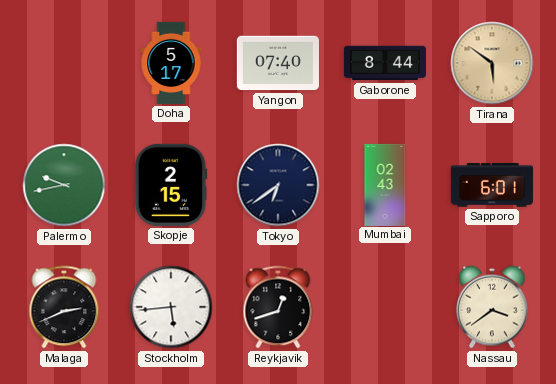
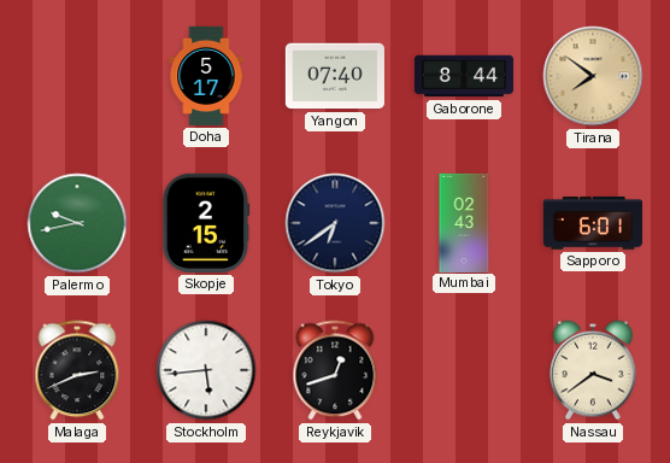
Tirana: 5:51 -> 7:51 (593, 76)
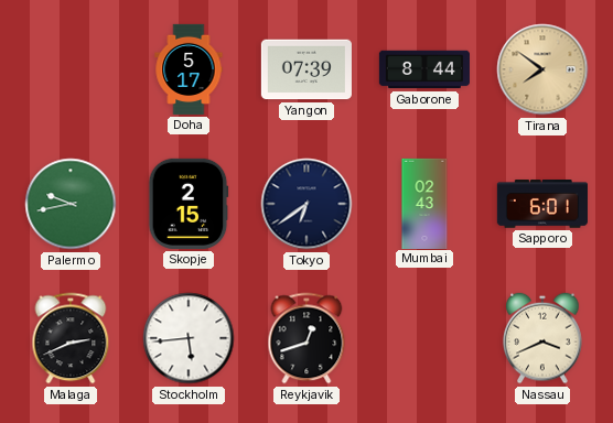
Yangon: 07:40 -> 07:39 (306, 69)
Nassau: 3:39 -> 3:41 (542, 338)
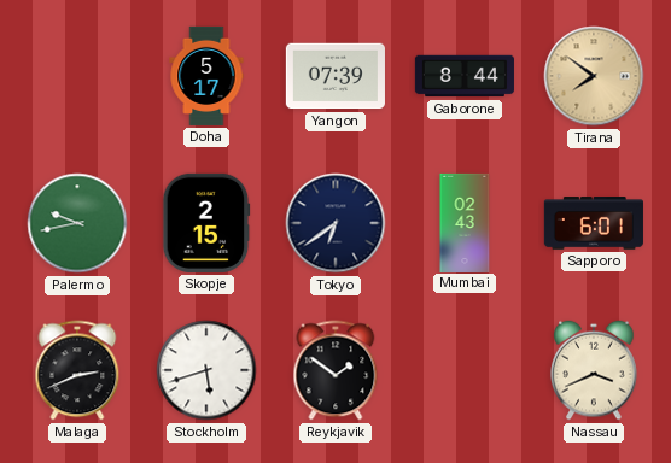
Stockholm: 5:44 -> 5:42 (206, 370)
Reykjavik: 12:42 -> 1:51 (335, 370)
